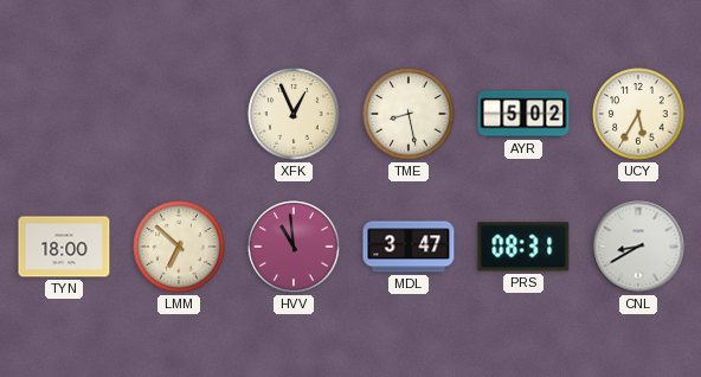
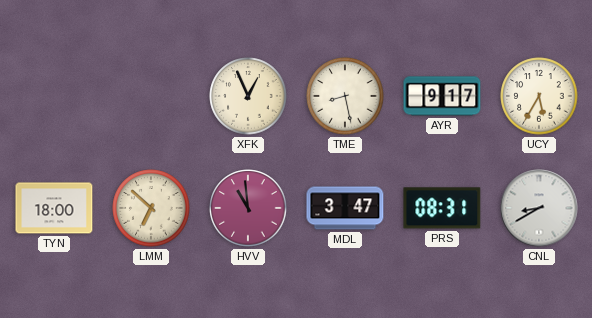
AYR: 5:02 -> 9:17 (442, 96)
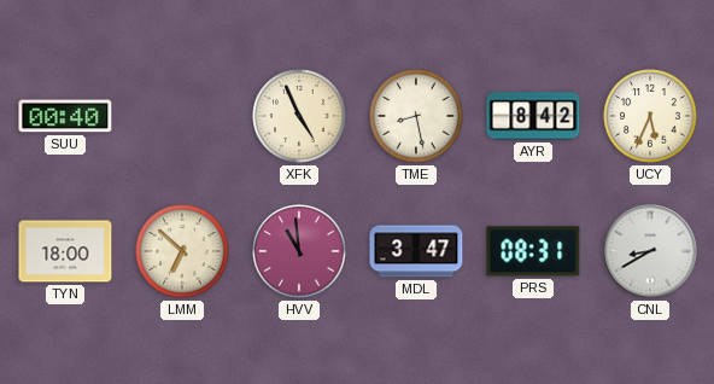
SUU: none -> 00:40 (65, 116)
XFK: 12:56 -> 4:56 (299, 116)
AYR: 9:17 -> 8:42 (533, 116)
UCY: 5:35 -> 5:34 (650, 116)
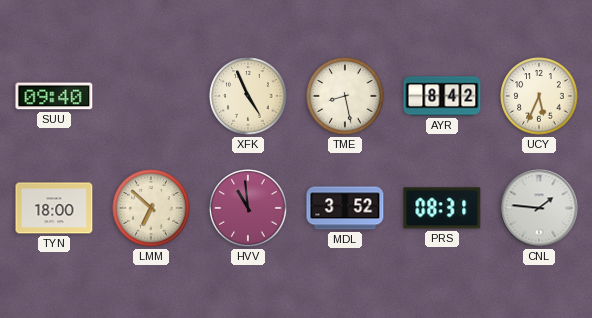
SUU: 00:40 -> 09:40 (54, 96)
MDL: 3:47 -> 3:52 (345, 208)
CNL: 8:40 -> 1:46 (539, 208)
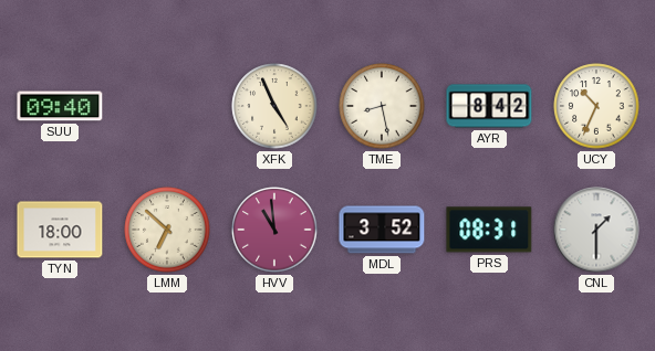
UCY: 5:34 -> 10:34 (596, 106)
CNL: 1:46 -> 1:30 (596, 230)
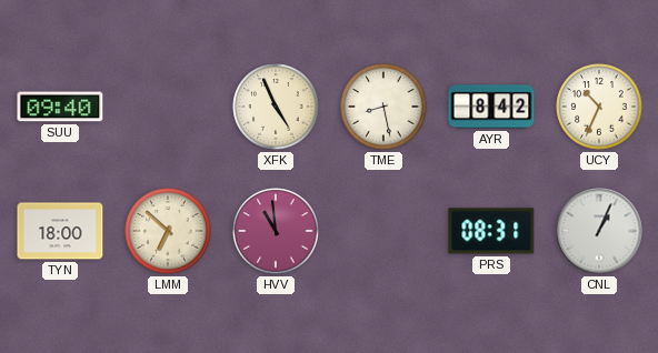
MDL: 3:52 -> none (382, 230)
CNL: 1:30 -> 1:04 (599, 231)
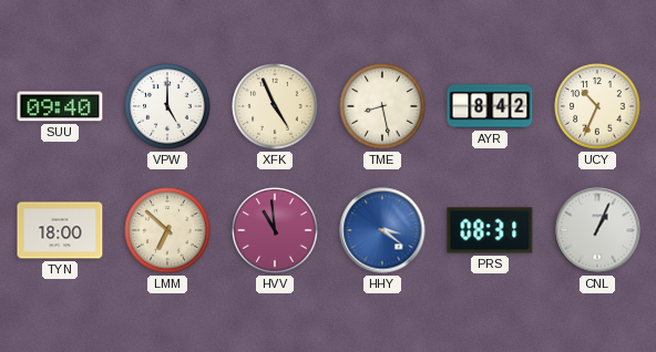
VPW: none -> 5:00 (167, 106)
HHY: none -> 3:21 (382, 230)
